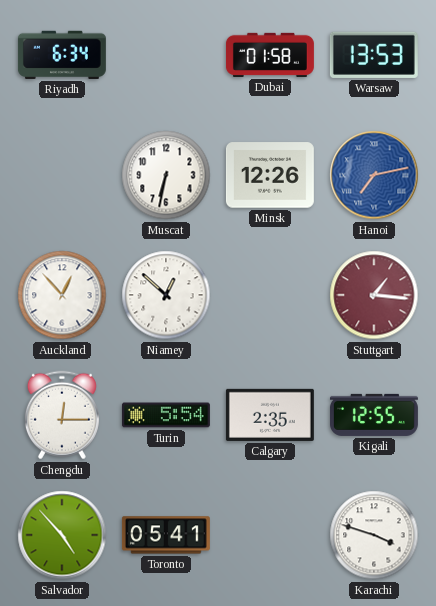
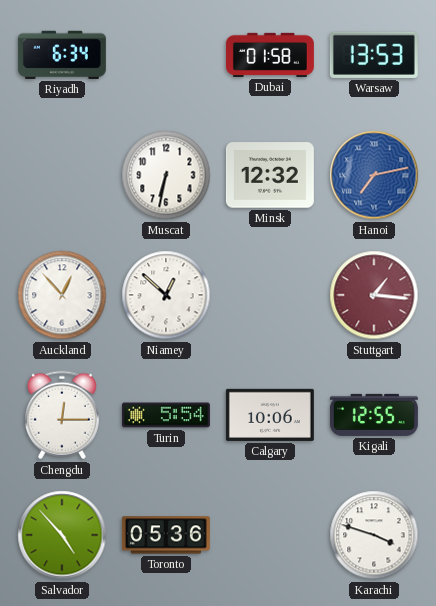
Minsk: 12:26 -> 12:32 (270, 175)
Calgary: 2:35 -> 10:06 (270, 415)
Toronto: 05:41 -> 05:36 (166, 535)
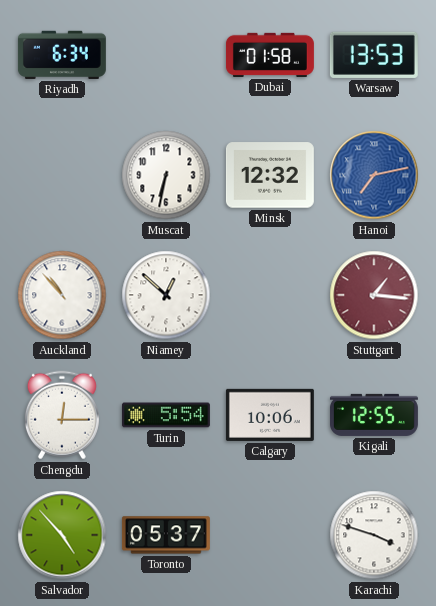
Auckland: 12:53 -> 10:53 (62, 295)
Toronto: 05:36 -> 05:37 (166, 535)
